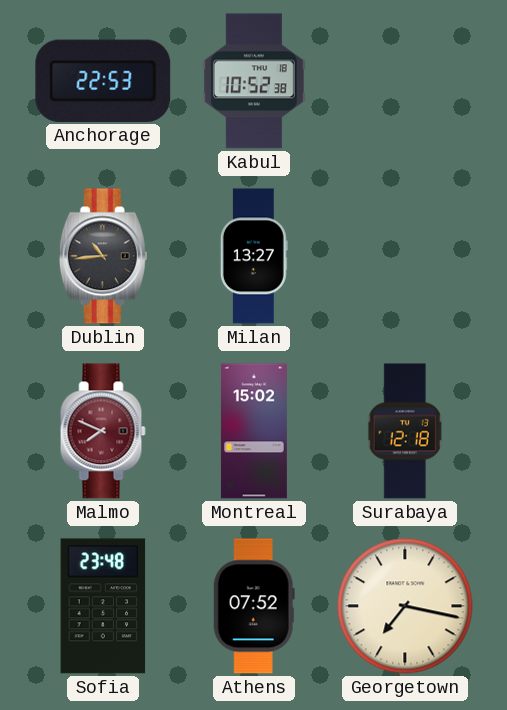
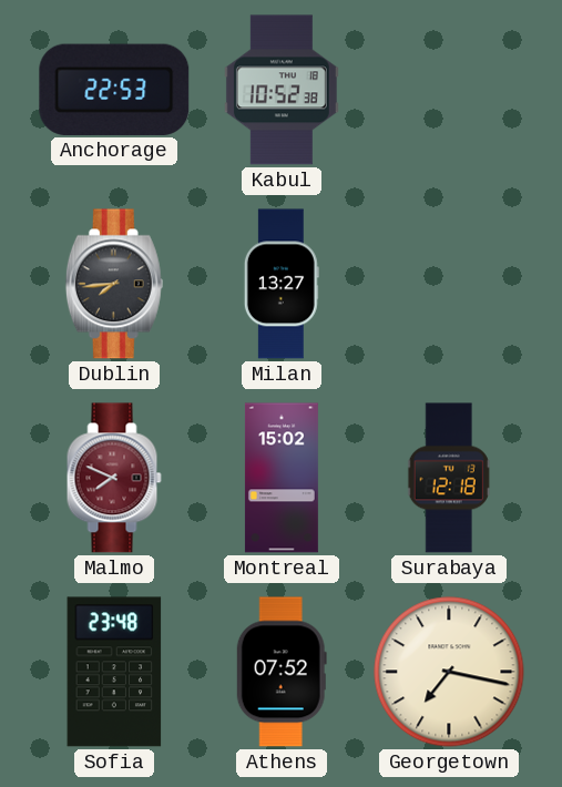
Dublin: 10:44 -> 7:44 (114, 284)
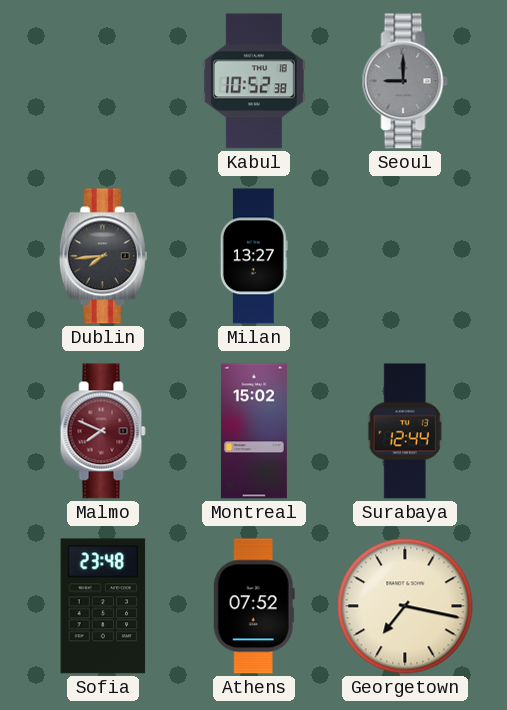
Anchorage: 22:53 -> none (114, 90)
Seoul: none -> 9:00 (405, 81)
Surabaya: 12:18 -> 12:44 (405, 431)
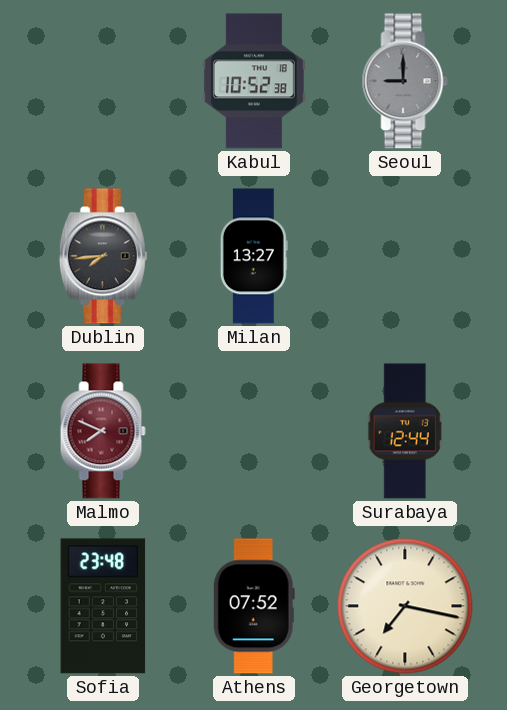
Montreal: 15:02 -> none (254, 431)
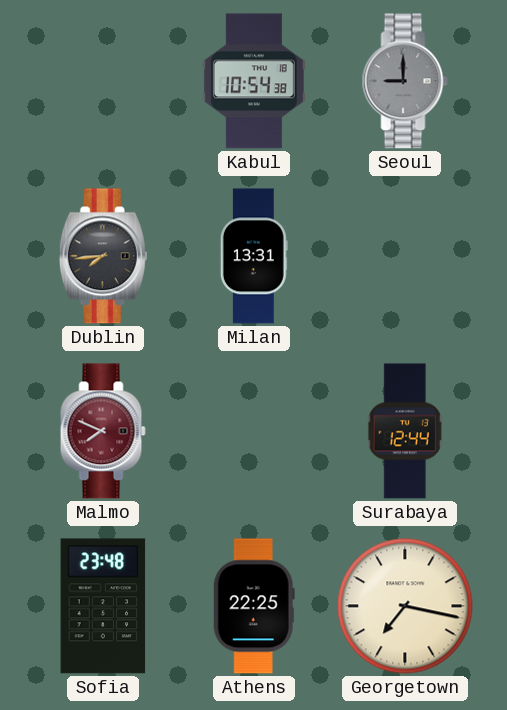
Kabul: 10:52 -> 10:54 (254, 81)
Milan: 13:27 -> 13:31 (254, 256)
Athens: 07:52 -> 22:25 (254, 606)
